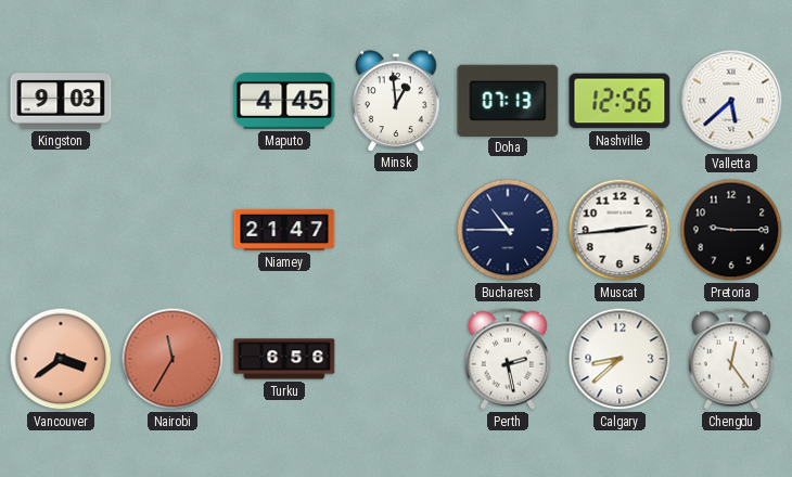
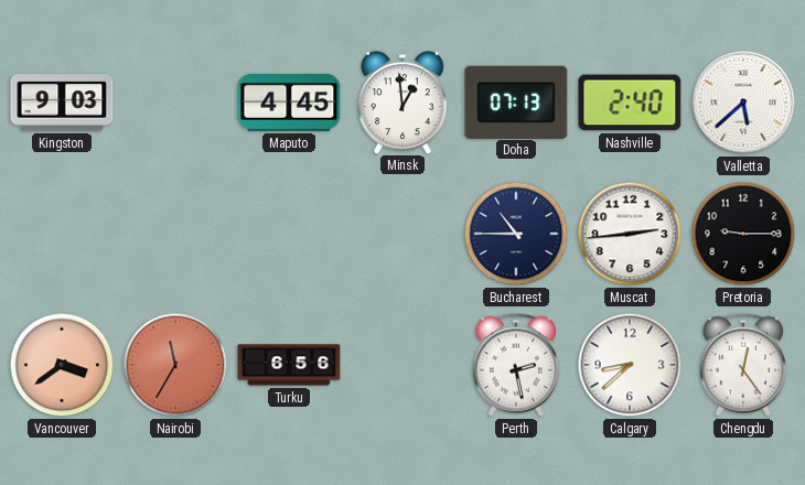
Nashville: 12:56 -> 2:40 (630, 103)
Niamey: 21:47 -> none (284, 230)
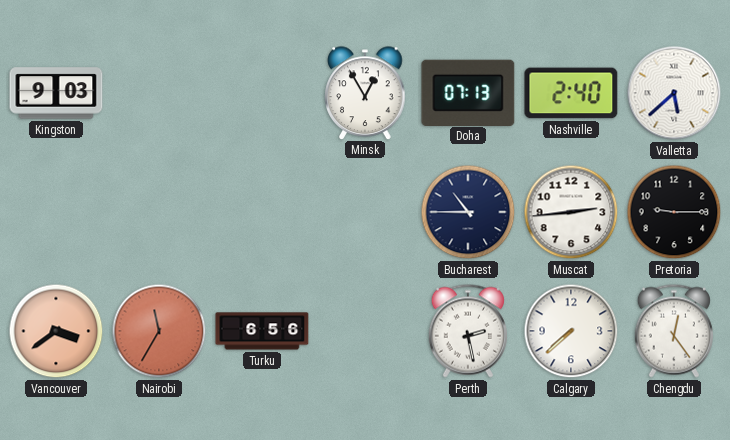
Maputo: 4:45 -> none (289, 103)
Minsk: 12:59 -> 12:55 (365, 93)
Calgary: 8:38 -> 7:38 (571, 331)
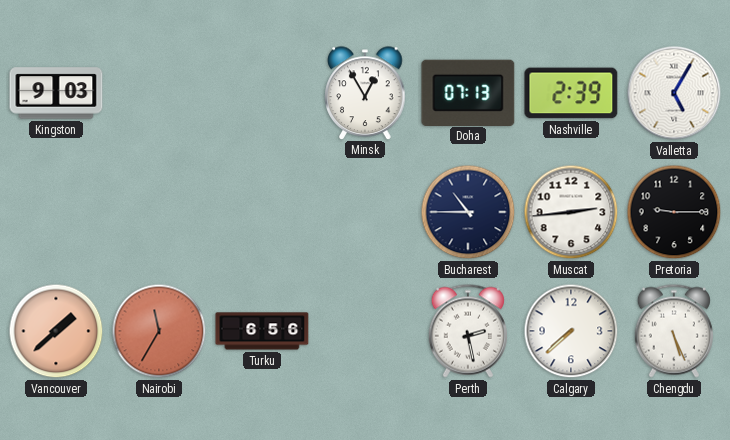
Nashville: 2:40 -> 2:39 (571, 93)
Valletta: 5:38 -> 5:05 (674, 93)
Vancouver: 3:39 -> 1:38 (56, 331)
Chengdu: 12:24 -> 5:26 (674, 331)
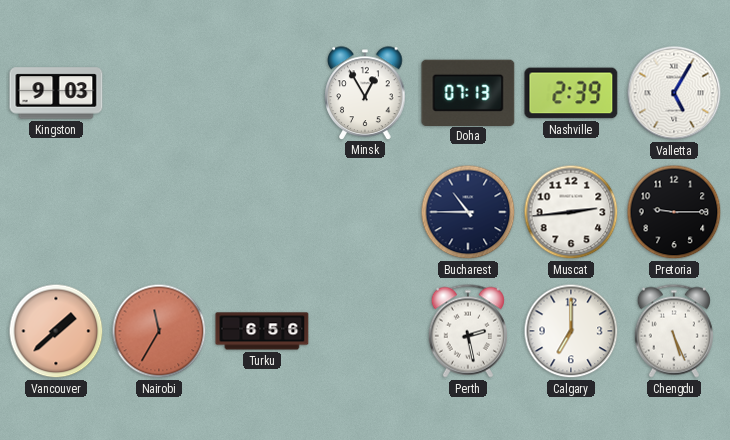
Calgary: 7:38 -> 7:00 (571, 331)
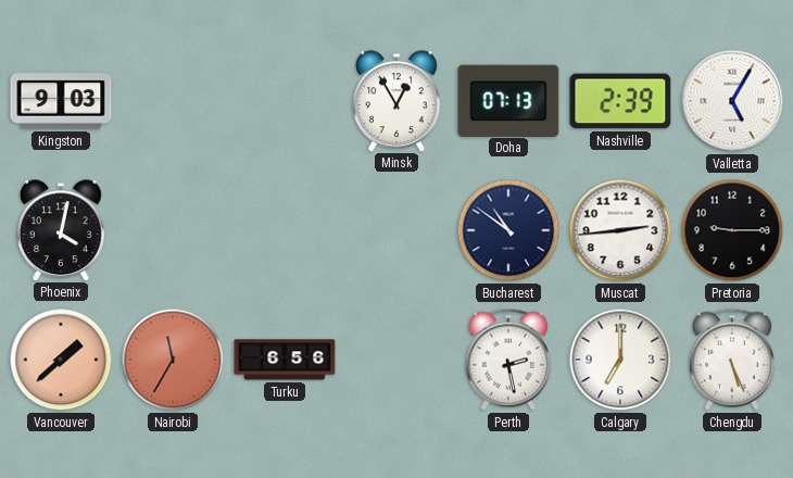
Phoenix: none -> 4:02 (61, 230)
Bucharest: 10:45 -> 10:51 (508, 230)
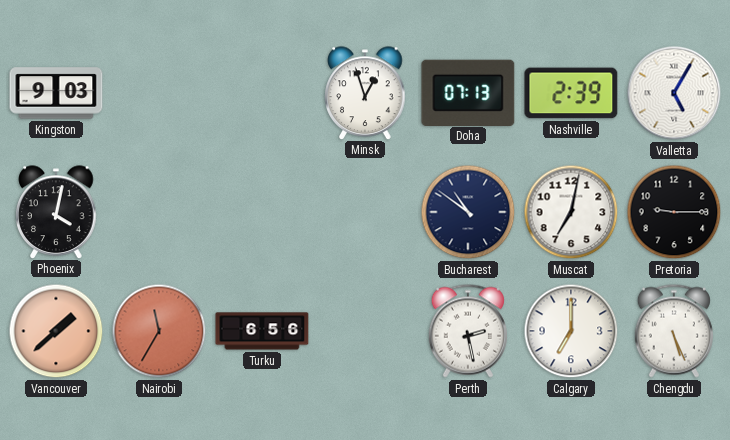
Minsk: 12:55 -> 12:57 (365, 93)
Muscat: 2:44 -> 7:02 (571, 212)
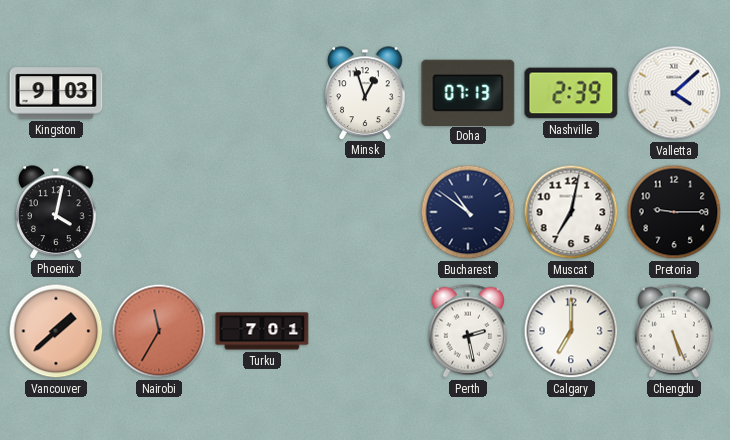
Valletta: 5:05 -> 4:08 (674, 93)
Turku: 6:56 -> 7:01 (262, 331)
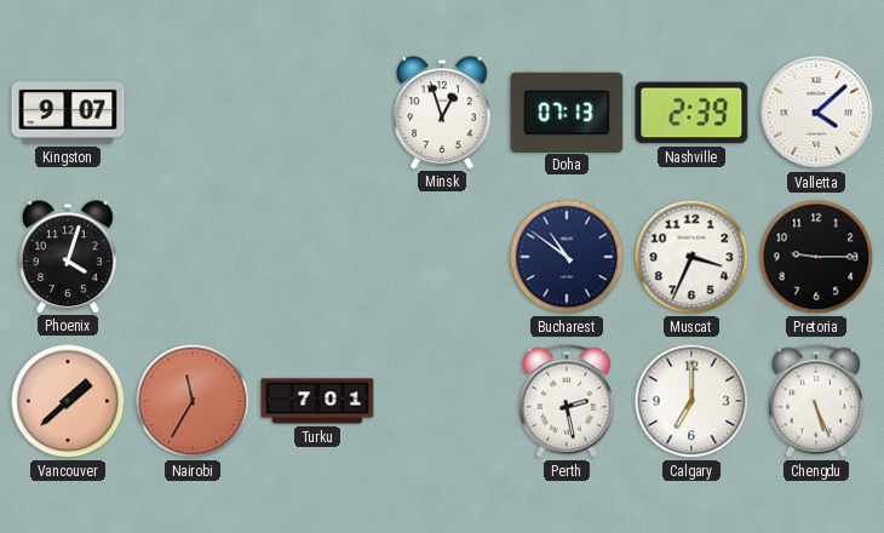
Kingston: 9:03 -> 9:07 (68, 113)
Phoenix: 4:02 -> 4:03 (68, 257)
Muscat: 7:02 -> 3:34 (691, 257)
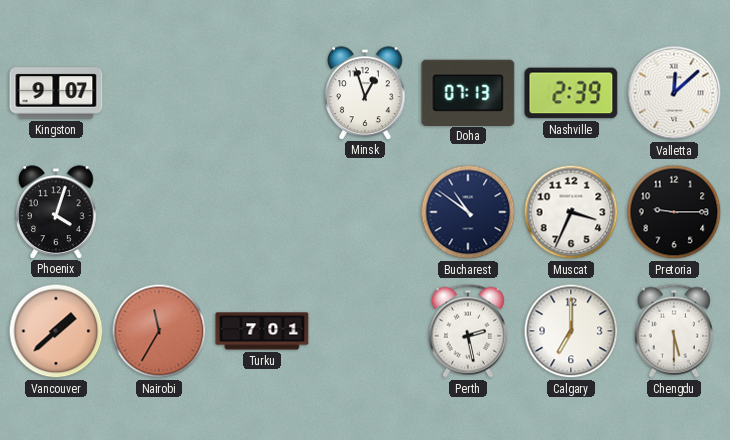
Valletta: 4:08 -> 12:08 (674, 93)
Chengdu: 5:26 -> 5:30 (674, 331)
